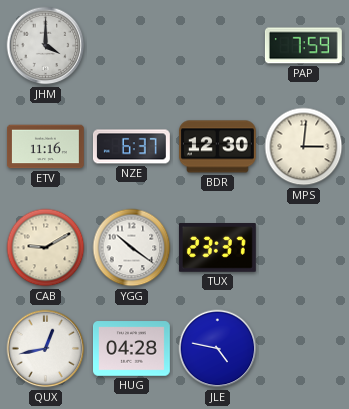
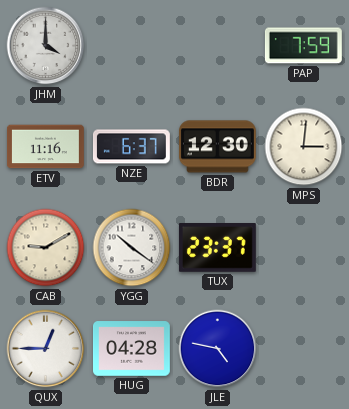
QUX: 12:43 -> 12:45 (46, 349)
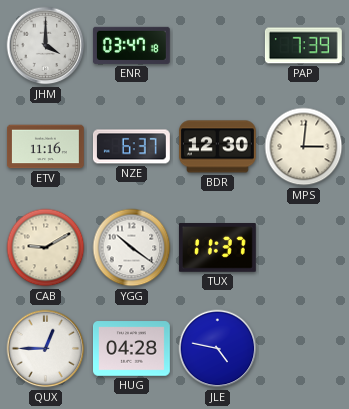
ENR: none -> 03:47 (131, 45)
PAP: 7:59 -> 7:39 (303, 46)
TUX: 23:37 -> 11:37 (217, 248)
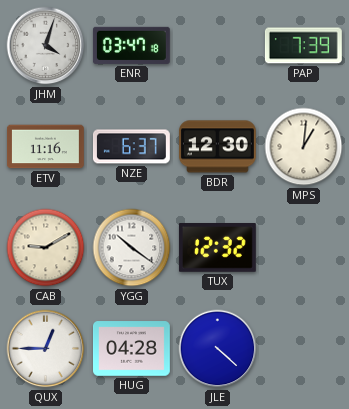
JHM: 4:00 -> 4:03 (46, 46)
MPS: 3:01 -> 1:01 (304, 147)
TUX: 11:37 -> 12:32 (217, 248)
JLE: 4:47 -> 4:22 (218, 349)
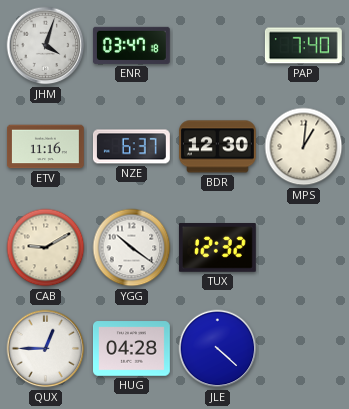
PAP: 7:39 -> 7:40 (303, 46)
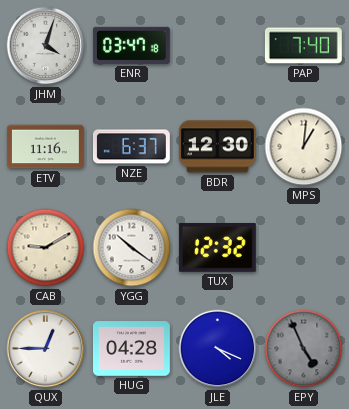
JLE: 4:22 -> 4:19 (218, 349)
EPY: none -> 4:56 (304, 349)
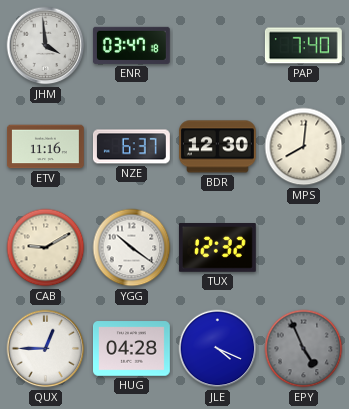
JHM: 4:03 -> 3:59 (46, 46)
MPS: 1:01 -> 8:01 (304, 147)
